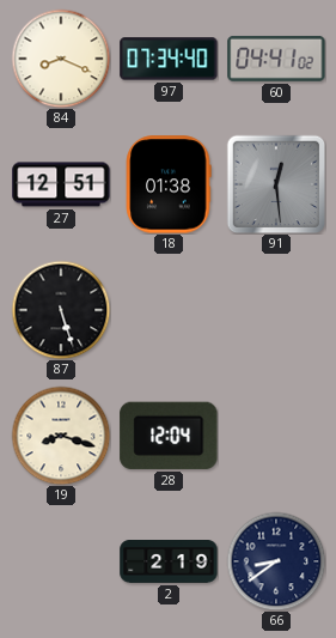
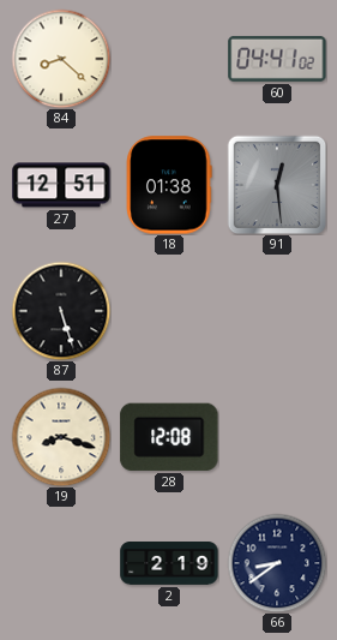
84: 8:19 -> 8:22 (61, 59)
97: 07:34 -> none (169, 59)
28: 12:04 -> 12:08 (169, 437)
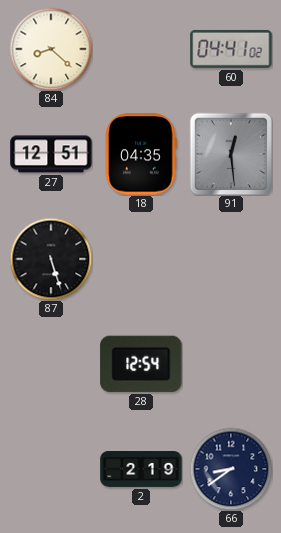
18: 01:38 -> 04:35 (141, 154)
19: 8:18 -> none (61, 437)
28: 12:08 -> 12:54 (141, 364)
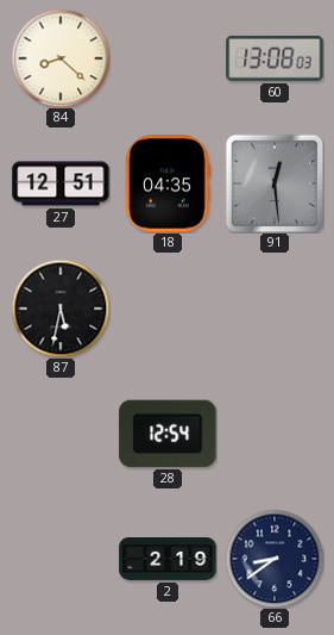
60: 04:41 -> 13:08 (275, 58)
87: 5:27 -> 5:32 (61, 309)
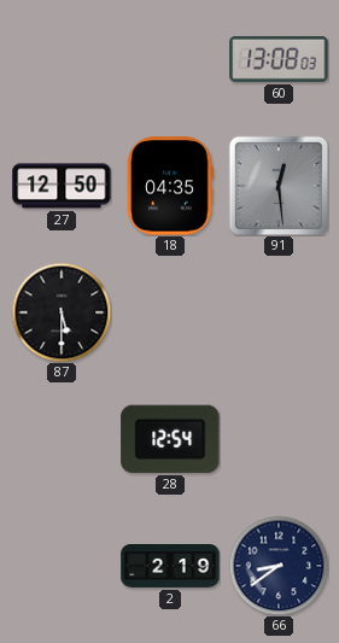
84: 8:22 -> none (61, 58)
27: 12:51 -> 12:50 (62, 186)
87: 5:32 -> 5:30 (62, 312)
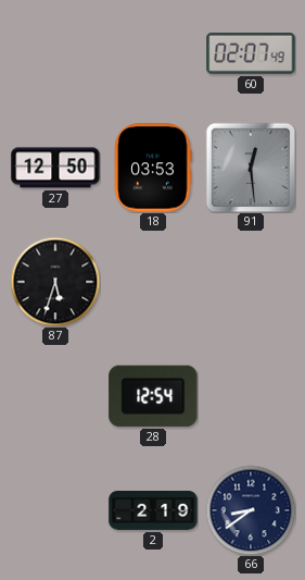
60: 13:08 -> 02:07 (251, 53)
18: 04:35 -> 03:53 (153, 168)
87: 5:30 -> 5:33 (55, 282)
